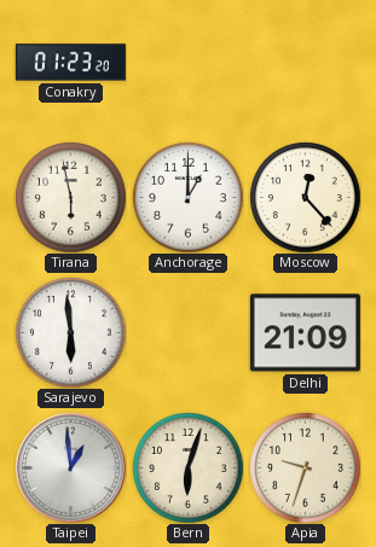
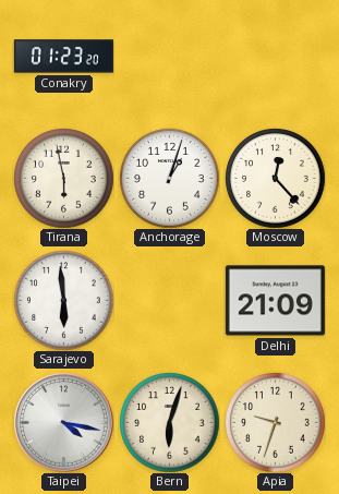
Anchorage: 1:00 -> 1:03 (169, 178)
Taipei: 12:59 -> 4:17 (63, 422)
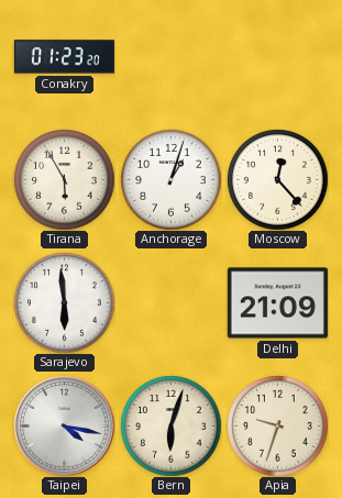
Tirana: 5:58 -> 5:55 (64, 179)
